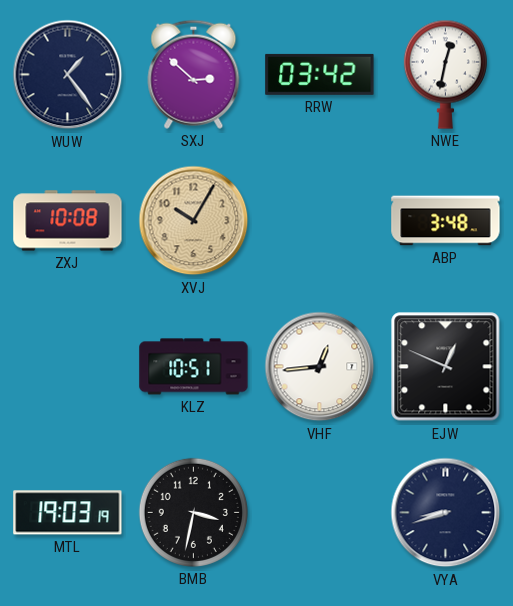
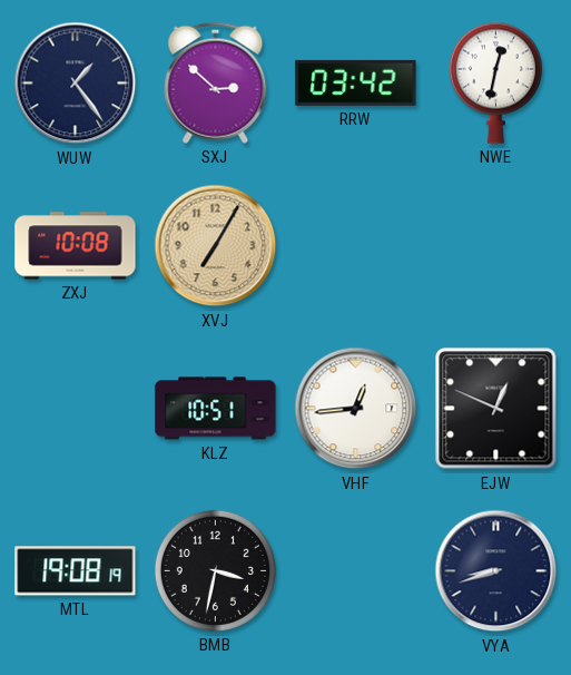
XVJ: 10:05 -> 7:05 (216, 246)
ABP: 3:48 -> none (446, 221)
MTL: 19:03 -> 19:08 (76, 571)
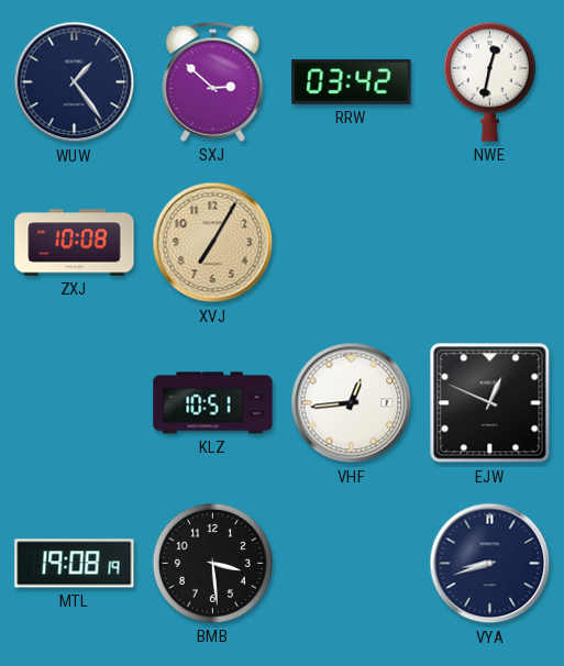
BMB: 3:32 -> 3:29 (212, 563)
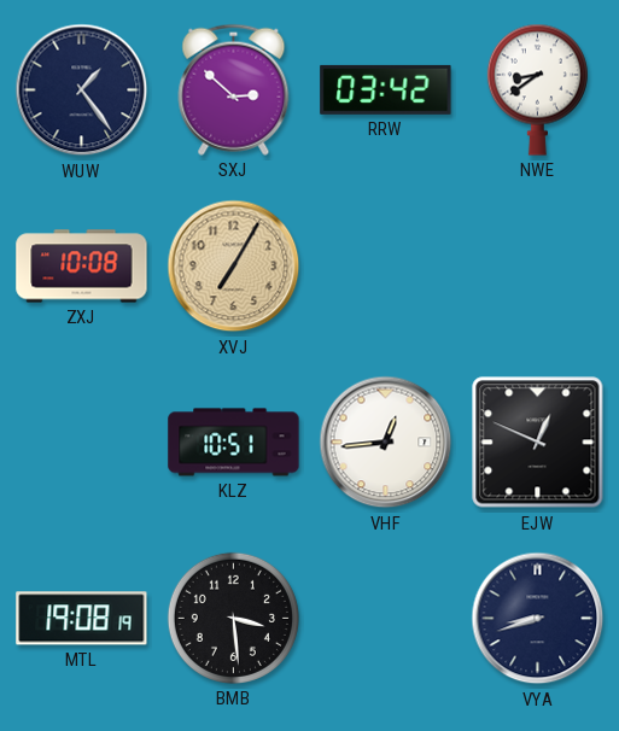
NWE: 12:32 -> 8:39 (537, 89)
